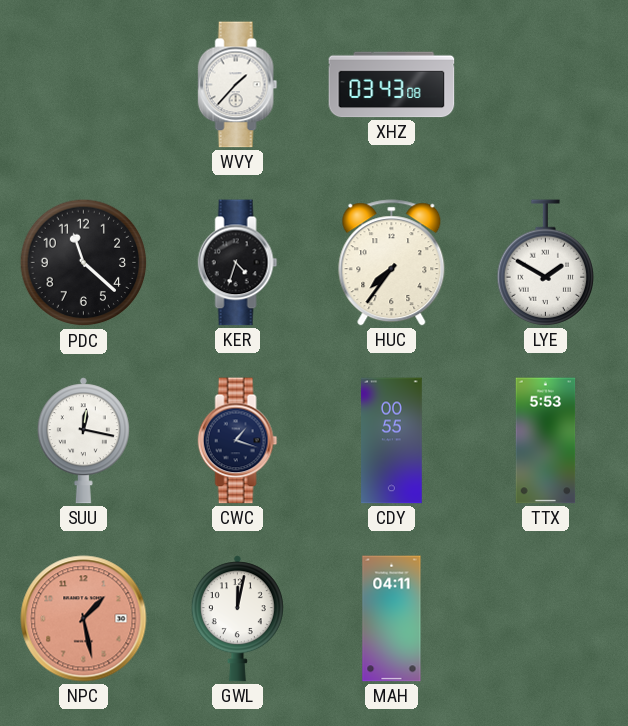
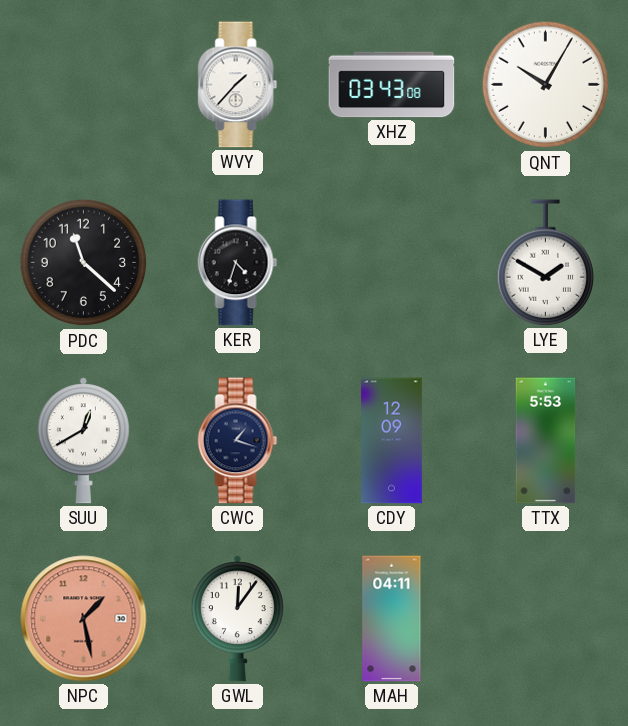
QNT: none -> 10:05 (546, 85)
HUC: 7:36 -> none (392, 263)
SUU: 12:17 -> 12:40 (83, 441)
CDY: 00:55 -> 12:09 (392, 441)
GWL: 12:02 -> 12:06 (237, 619)
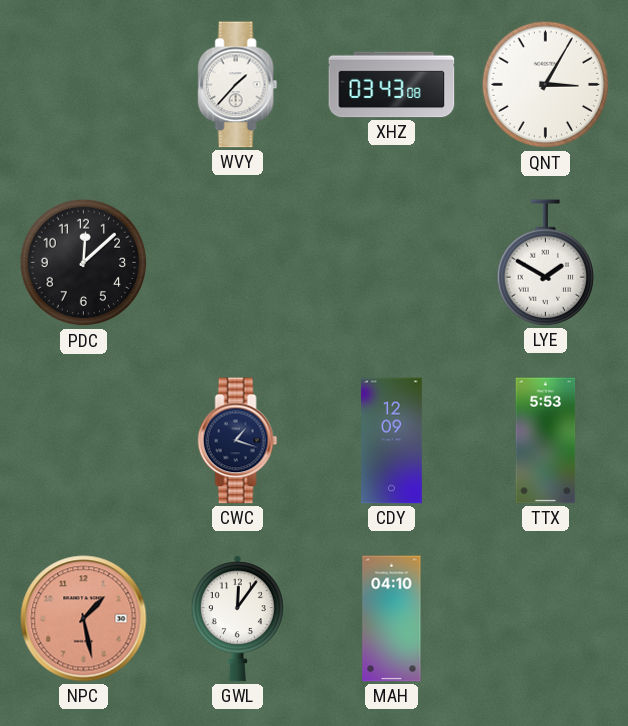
QNT: 10:05 -> 3:05 (546, 85)
PDC: 11:22 -> 12:08 (84, 263)
KER: 4:33 -> none (238, 263)
SUU: 12:40 -> none (83, 441)
MAH: 04:11 -> 04:10 (392, 619)
